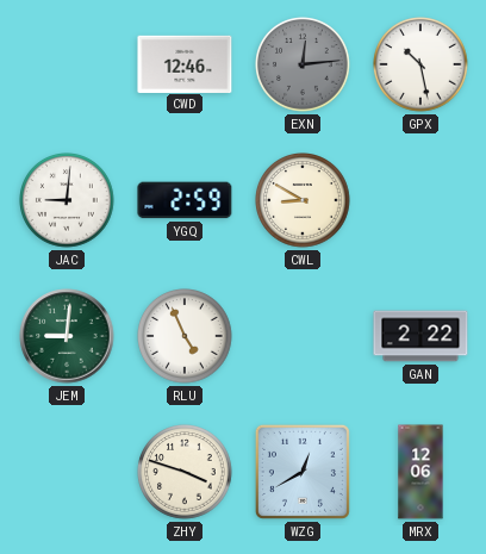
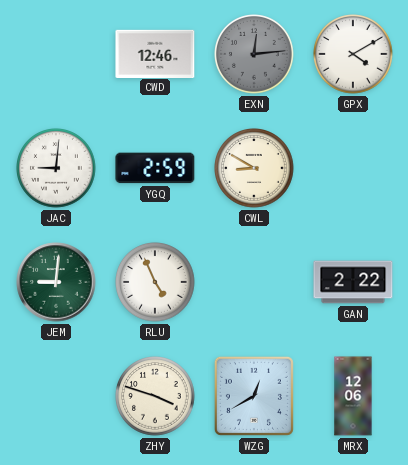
GPX: 10:28 -> 4:10 (353, 54)
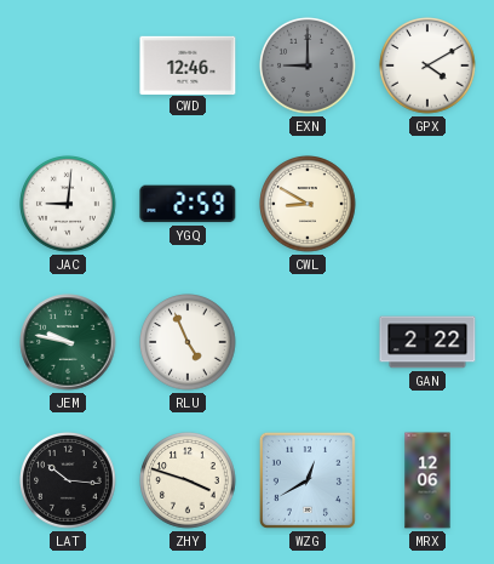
EXN: 12:14 -> 9:00 (308, 65)
JEM: 9:01 -> 9:47 (68, 342)
LAT: none -> 10:16 (68, 480)
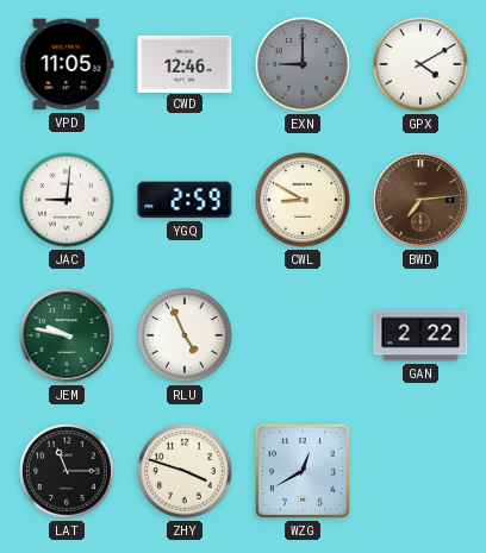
VPD: none -> 11:05 (67, 64)
BWD: none -> 7:14 (420, 200)
LAT: 10:16 -> 11:15 (67, 471)
MRX: 12:06 -> none (427, 480)
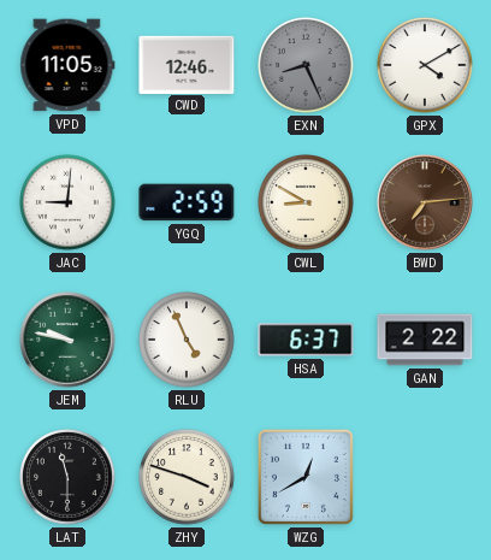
EXN: 9:00 -> 8:26 (306, 65)
HSA: none -> 6:37 (306, 340)
LAT: 11:15 -> 11:30 (67, 477)
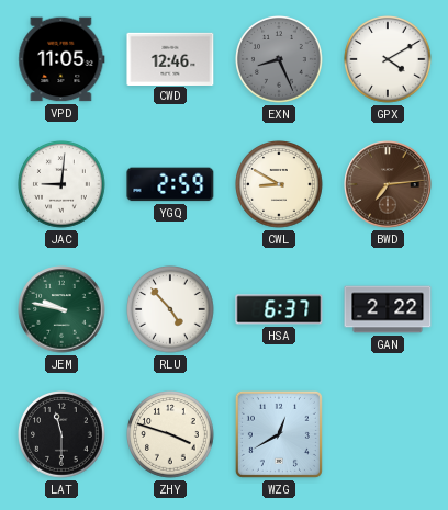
RLU: 4:56 -> 4:53 (170, 309)
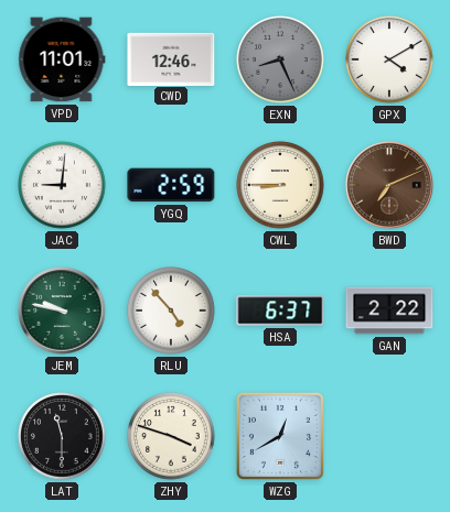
VPD: 11:05 -> 11:01 (62, 59)
CWL: 8:50 -> 8:45 (280, 185)
BWD: 7:14 -> 7:11 (389, 185)
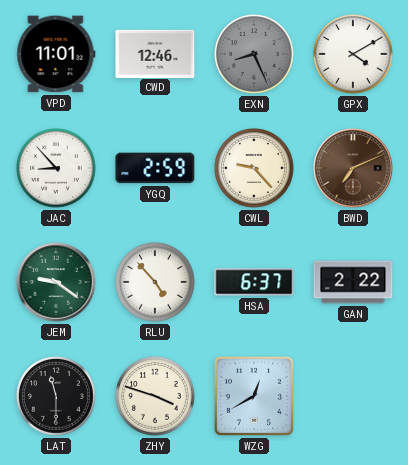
JAC: 9:01 -> 8:53 (56, 168)
CWL: 8:45 -> 9:23 (254, 168)
JEM: 9:47 -> 9:21 (56, 282)
